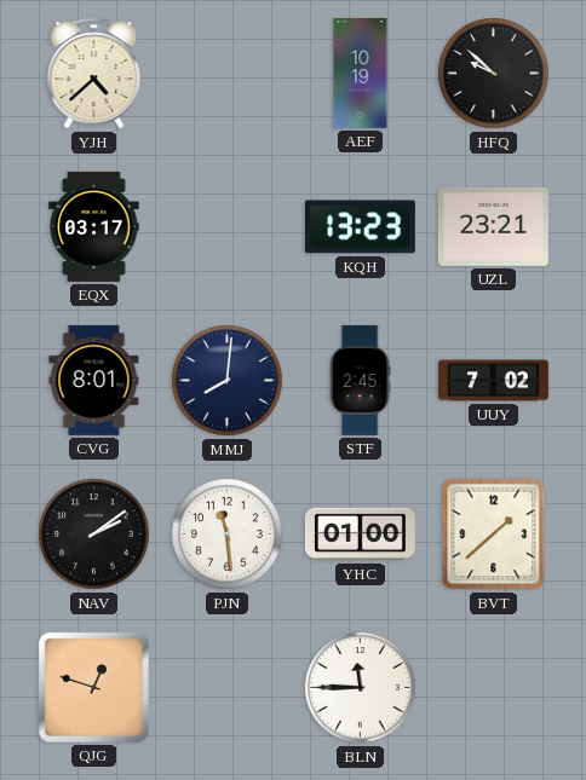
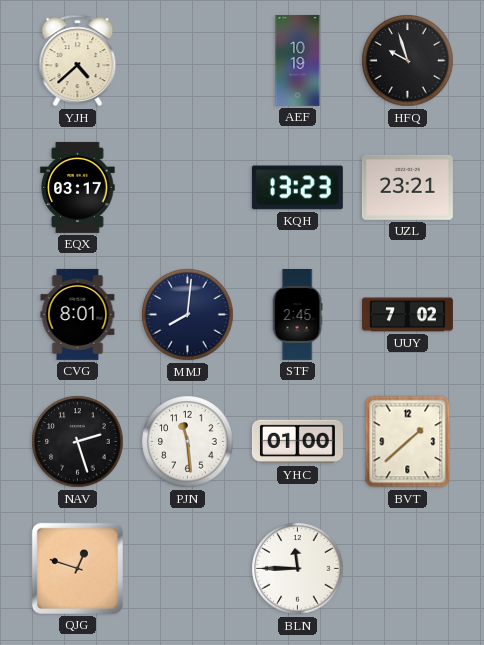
HFQ: 9:52 -> 9:57 (408, 61)
NAV: 2:09 -> 2:27 (78, 442)
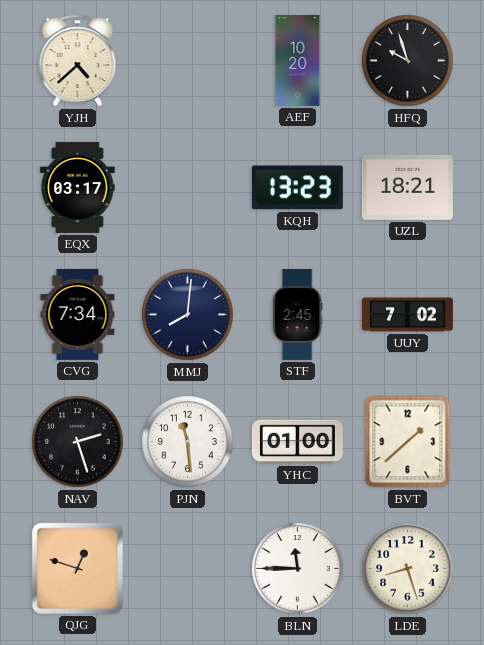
AEF: 10:19 -> 10:20 (298, 60)
UZL: 23:21 -> 18:21 (407, 187)
CVG: 8:01 -> 7:34 (78, 314)
LDE: none -> 8:27 (408, 569)
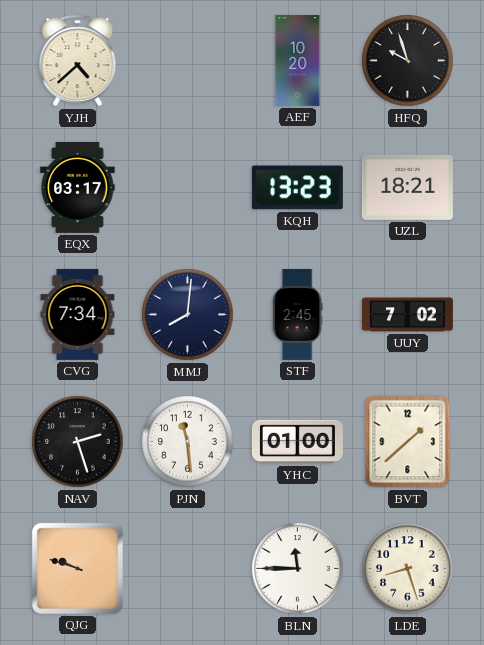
QJG: 12:48 -> 9:48 (77, 568)
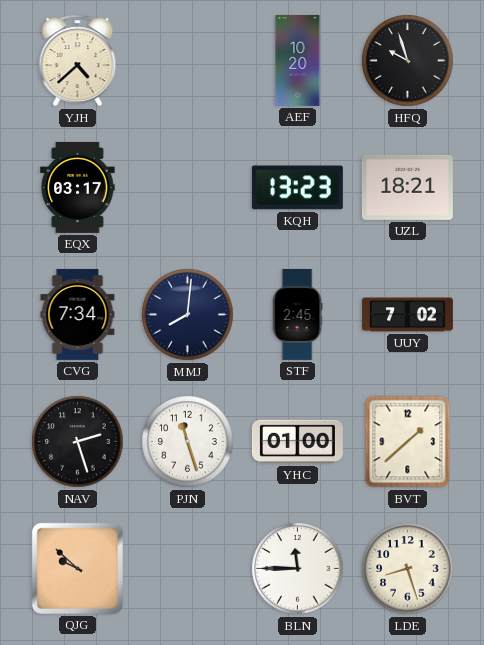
PJN: 11:29 -> 11:27 (188, 442)
QJG: 9:48 -> 9:52 (77, 568)
